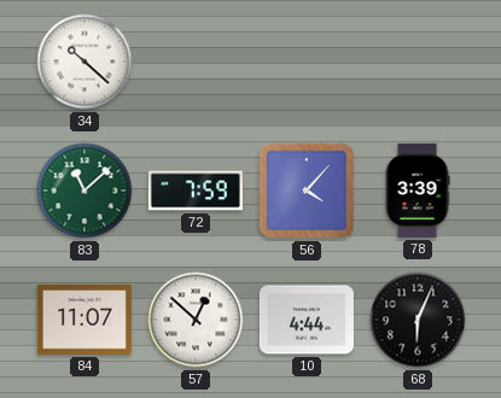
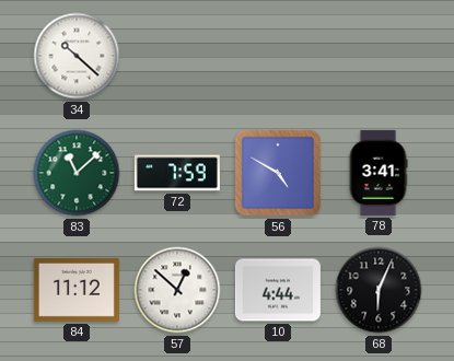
56: 4:07 -> 4:50 (278, 173)
78: 3:39 -> 3:41 (379, 173)
84: 11:07 -> 11:12 (77, 290)
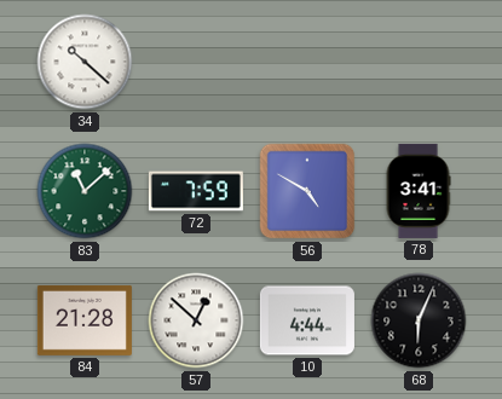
84: 11:12 -> 21:28 (85, 320)
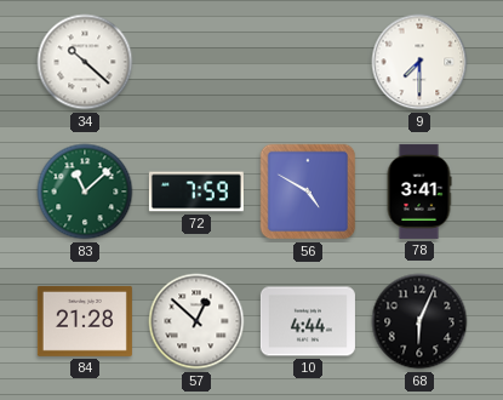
9: none -> 7:30 (419, 62)
